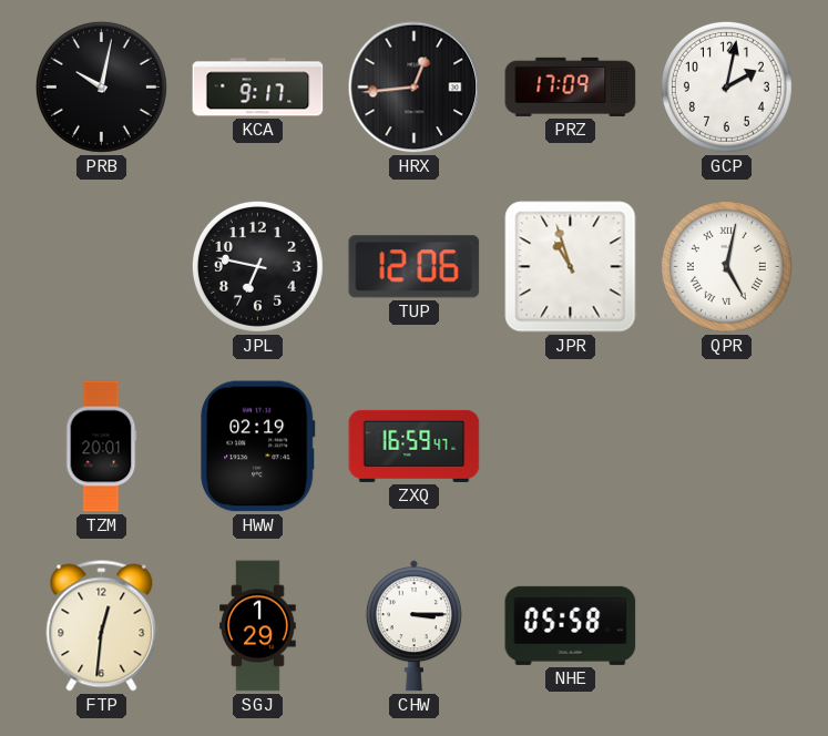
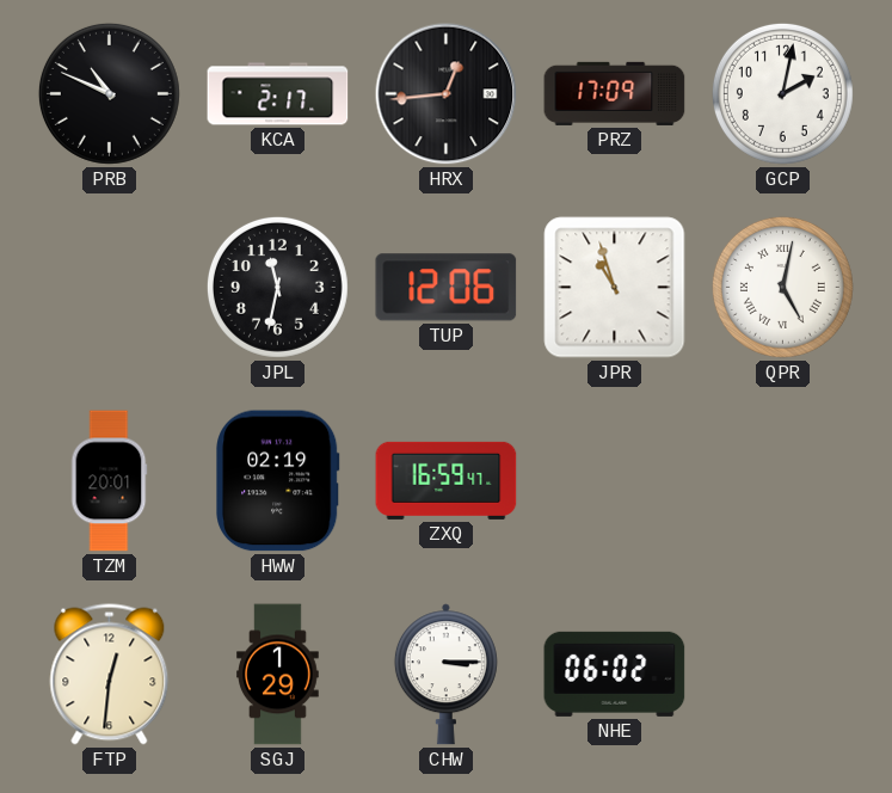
PRB: 10:02 -> 10:49 (109, 93)
KCA: 9:17 -> 2:17 (278, 94)
JPL: 6:47 -> 11:32 (277, 287)
NHE: 05:58 -> 06:02 (615, 674)
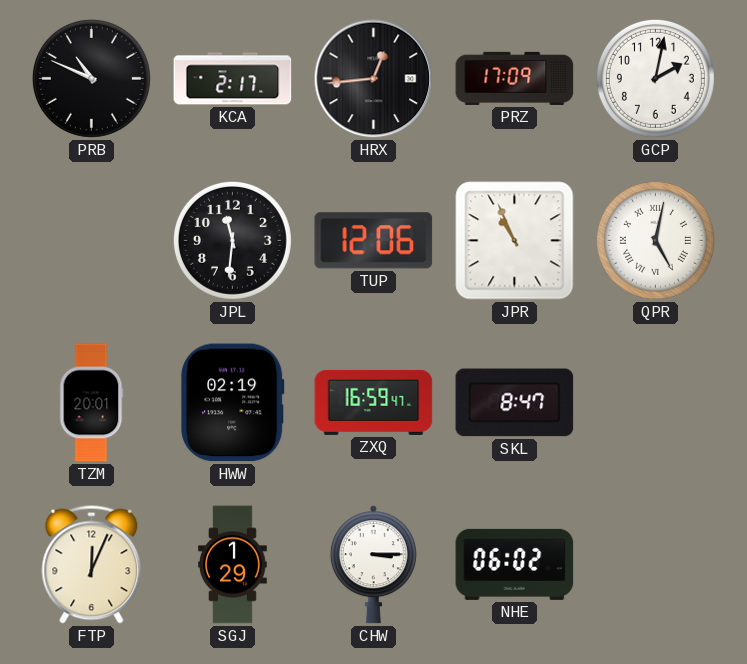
JPL: 11:32 -> 11:31 (232, 240)
JPR: 10:57 -> 10:56 (515, 241)
SKL: none -> 8:47 (515, 403)
FTP: 12:31 -> 12:04 (92, 565)
